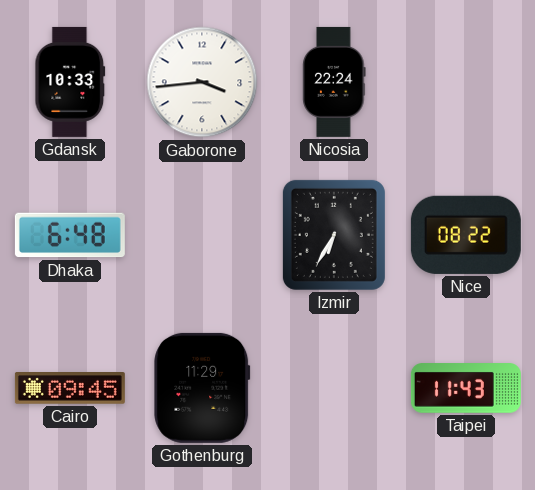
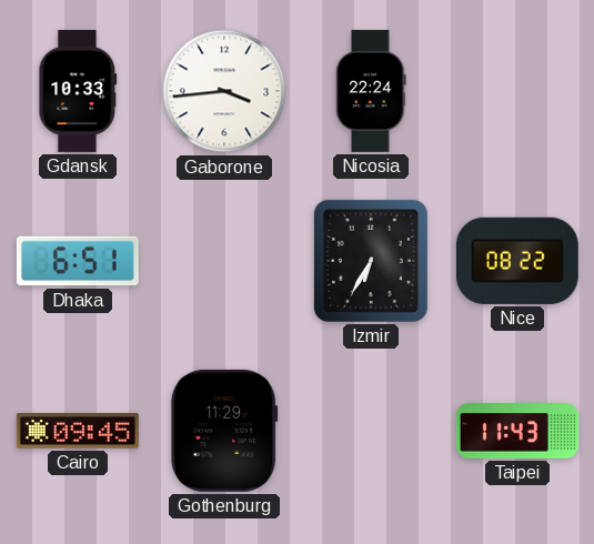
Dhaka: 6:48 -> 6:51 (78, 261)
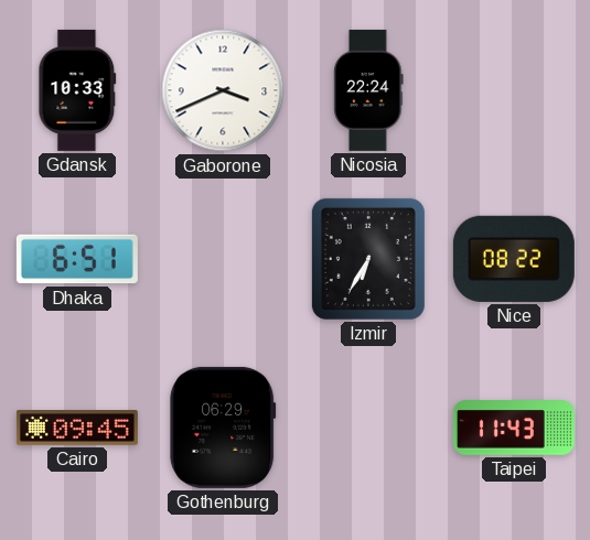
Gaborone: 3:44 -> 3:41 (223, 90)
Gothenburg: 11:29 -> 06:29 (223, 428)
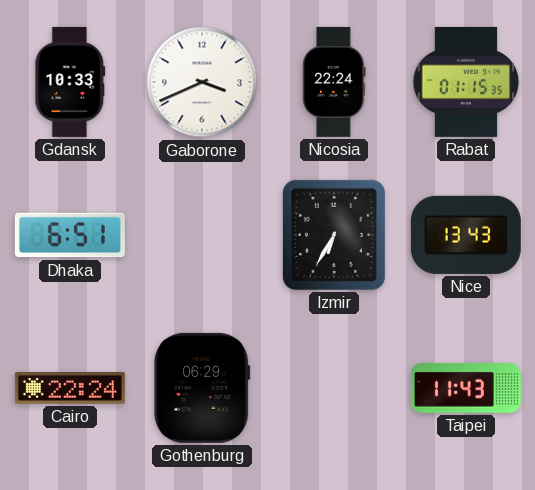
Rabat: none -> 01:15 (466, 82)
Nice: 08:22 -> 13:43 (466, 235)
Cairo: 09:45 -> 22:24 (70, 388)
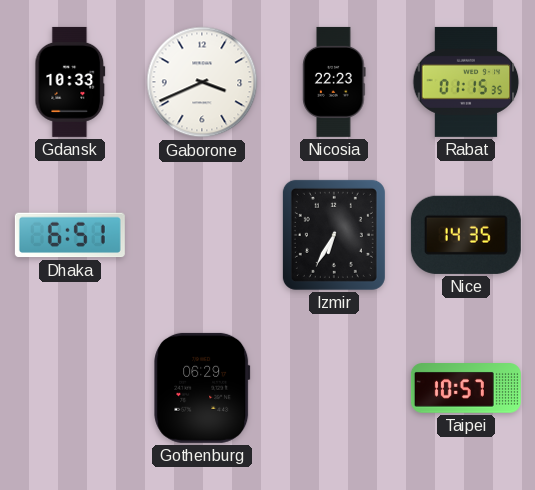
Nicosia: 22:24 -> 22:23 (334, 82)
Nice: 13:43 -> 14:35 (466, 235)
Cairo: 22:24 -> none (70, 388)
Taipei: 11:43 -> 10:57 (466, 388)
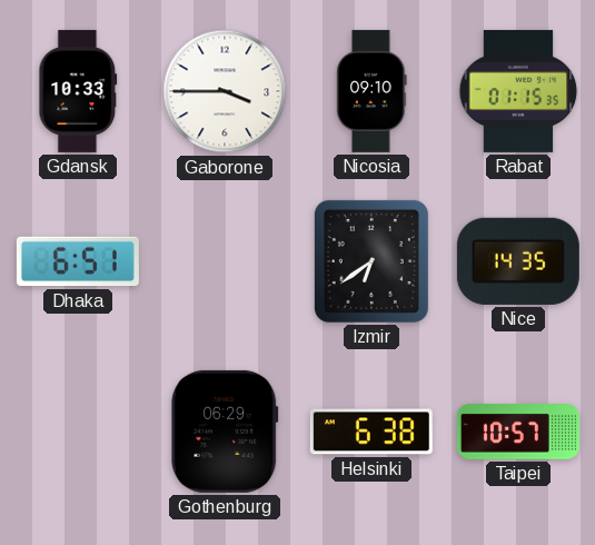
Gaborone: 3:41 -> 3:45 (225, 91)
Nicosia: 22:23 -> 09:10 (371, 91)
Izmir: 6:35 -> 6:39 (371, 261)
Helsinki: none -> 6:38 (371, 432)
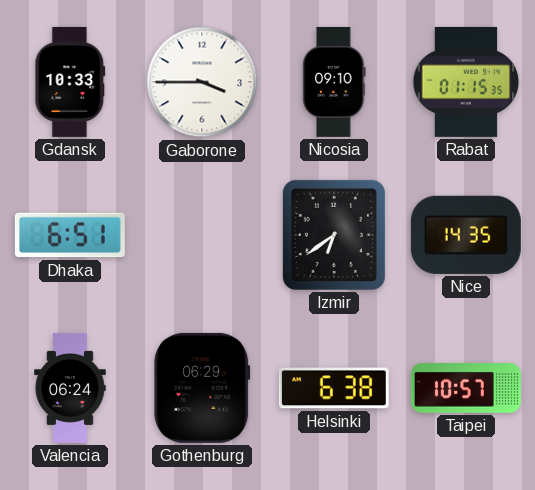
Valencia: none -> 06:24 (70, 388)
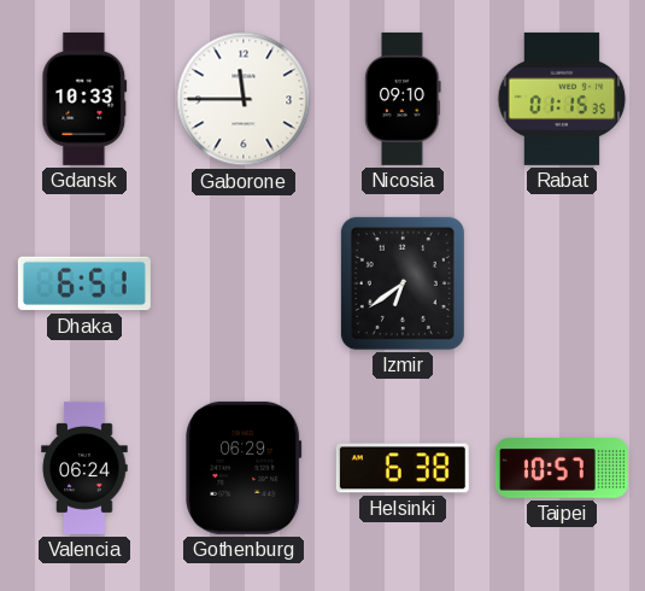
Gaborone: 3:45 -> 11:45 (244, 99)
Nice: 14:35 -> none (466, 235)
